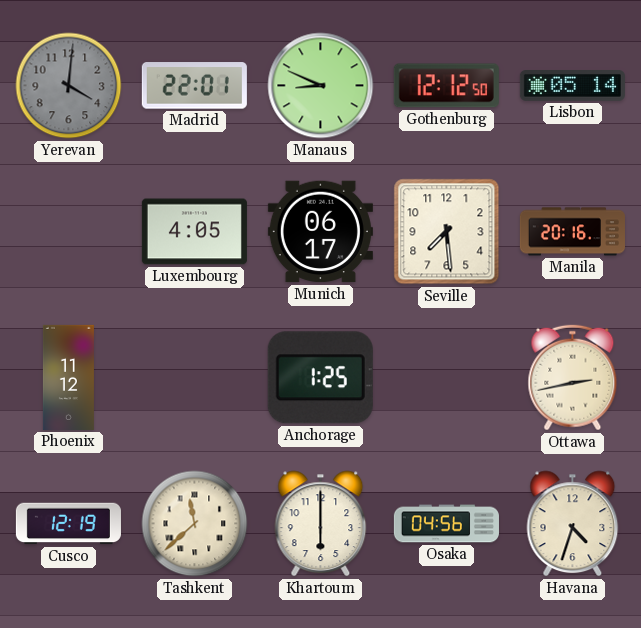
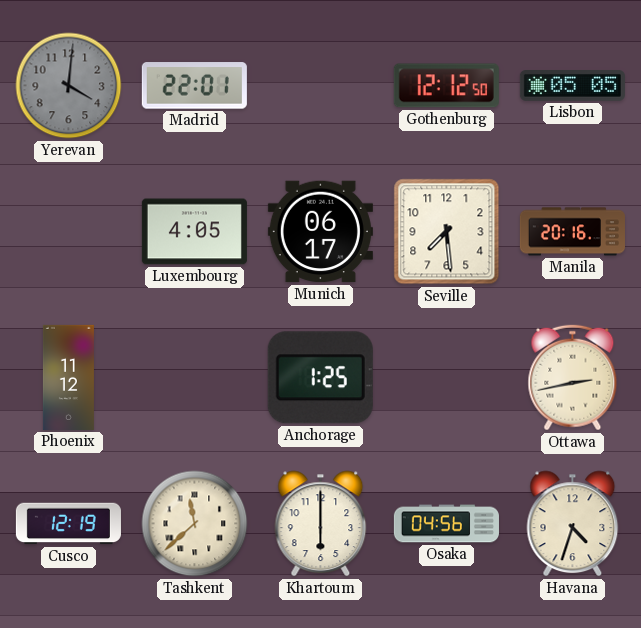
Manaus: 8:49 -> none (321, 86)
Lisbon: 05:14 -> 05:05 (572, 86)
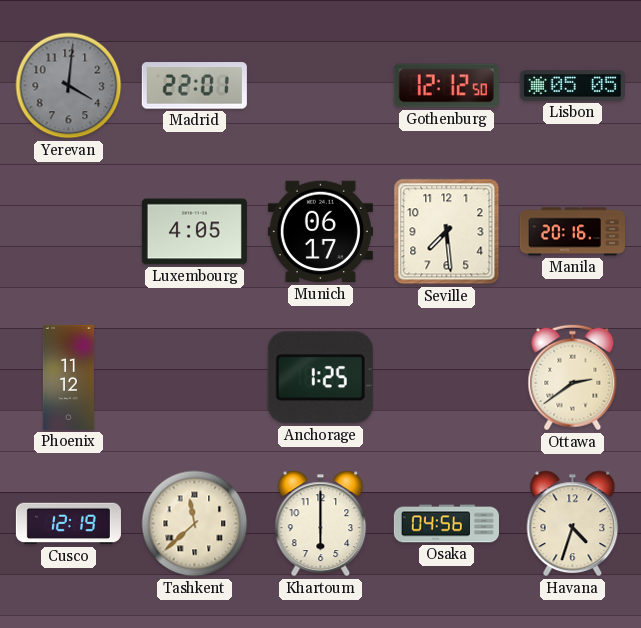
Ottawa: 2:43 -> 2:39 (573, 378)
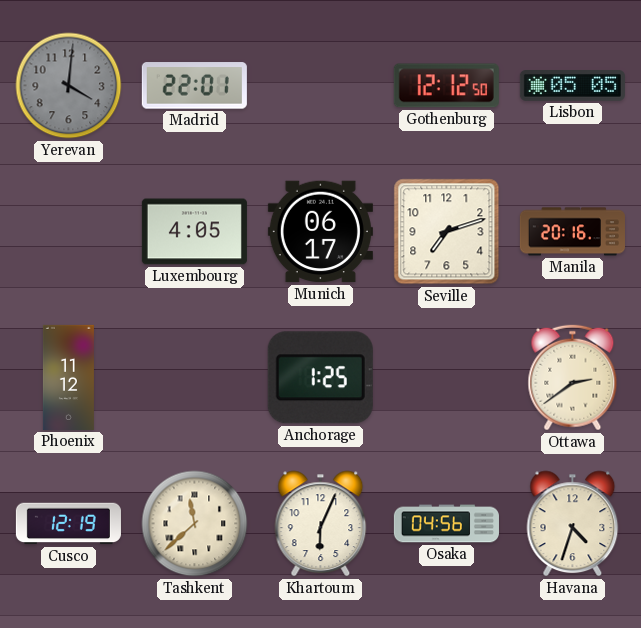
Seville: 7:29 -> 7:12 (447, 232)
Khartoum: 6:00 -> 6:04 (321, 524)
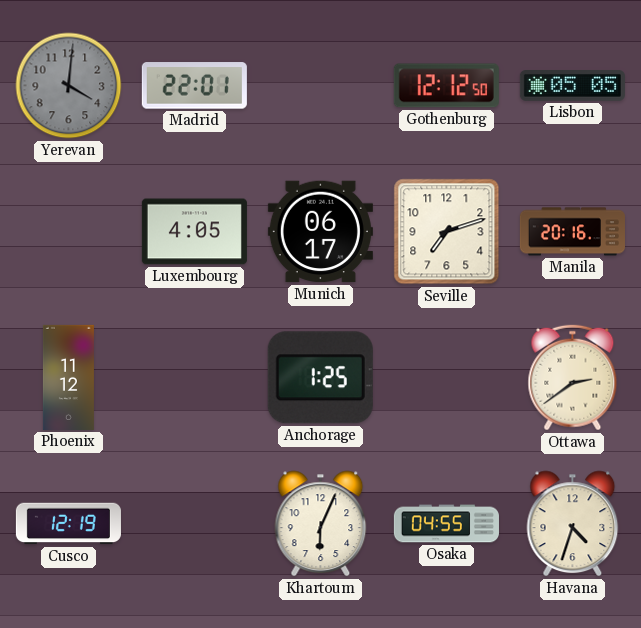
Tashkent: 11:38 -> none (195, 524)
Osaka: 04:56 -> 04:55 (446, 524)
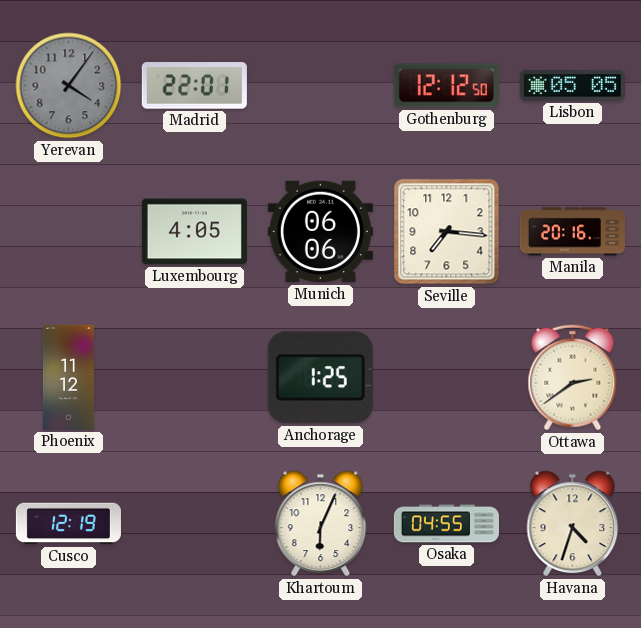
Yerevan: 4:01 -> 4:06 (69, 86)
Munich: 06:17 -> 06:06 (320, 232)
Seville: 7:12 -> 7:16 (447, 232)
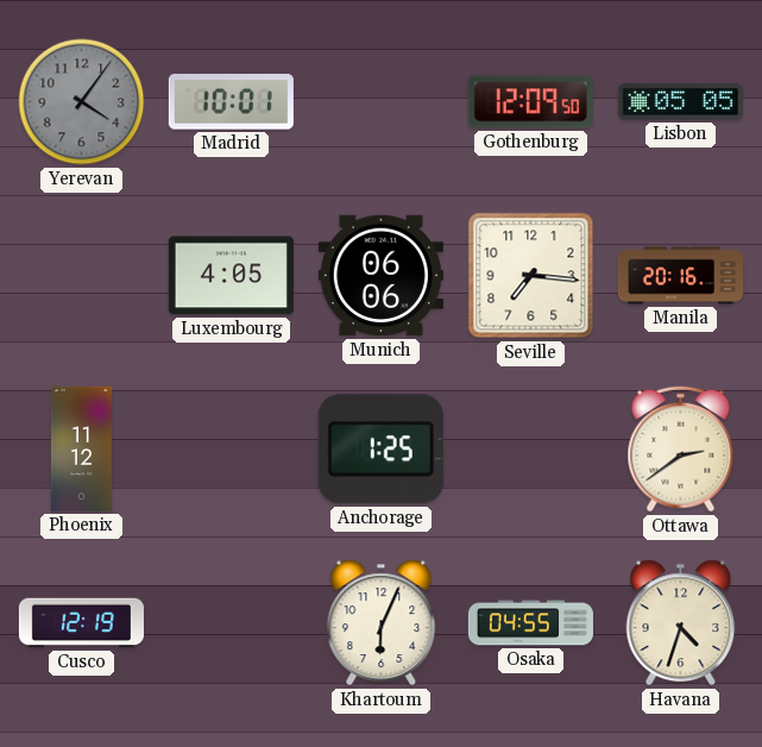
Madrid: 22:01 -> 10:01 (231, 102)
Gothenburg: 12:12 -> 12:09 (530, 102)
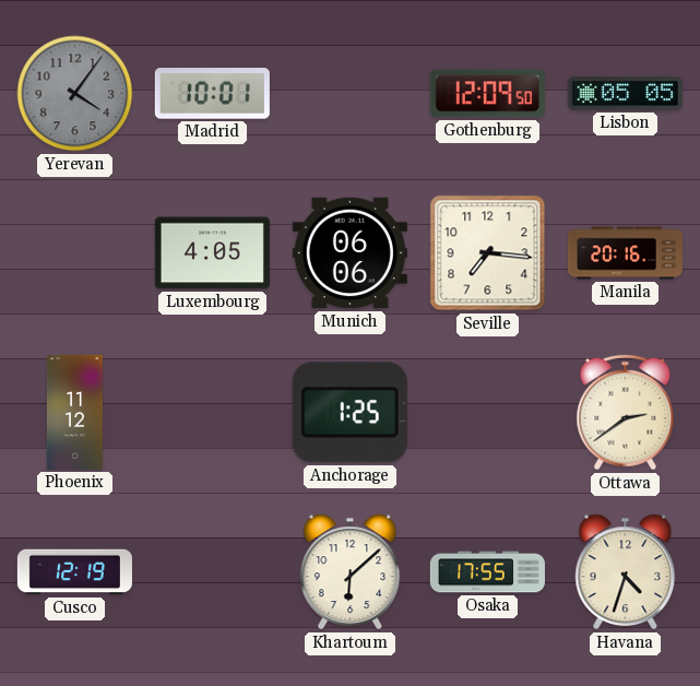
Khartoum: 6:04 -> 6:08 (351, 572)
Osaka: 04:55 -> 17:55 (487, 572)
